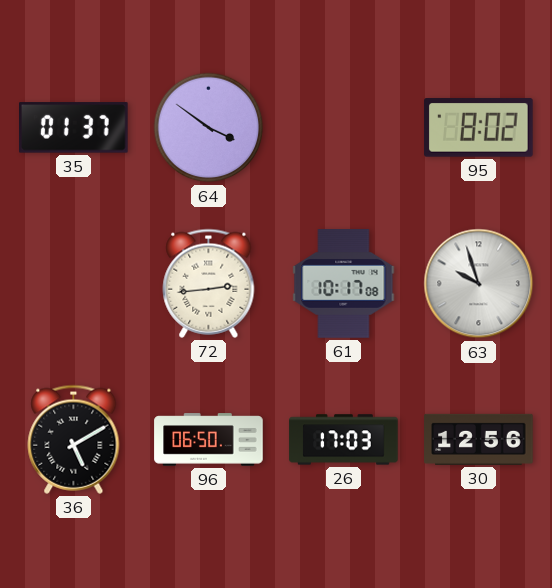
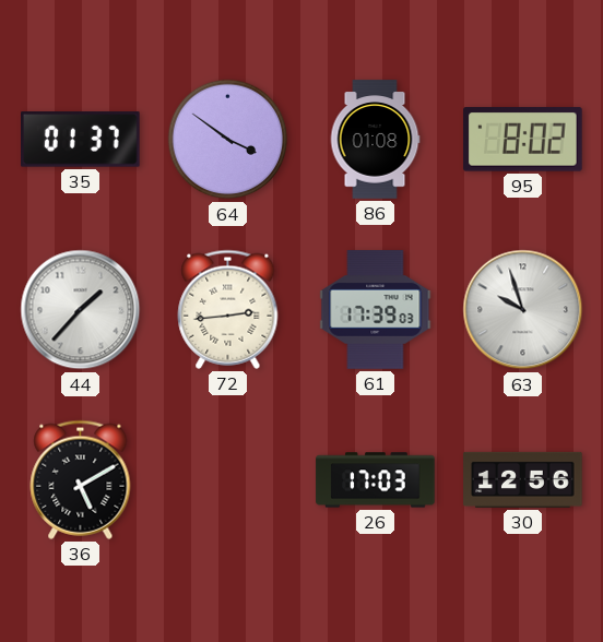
86: none -> 01:08 (375, 140)
44: none -> 1:37 (81, 310)
61: 10:17 -> 17:39 (376, 310)
96: 06:50 -> none (209, 440)
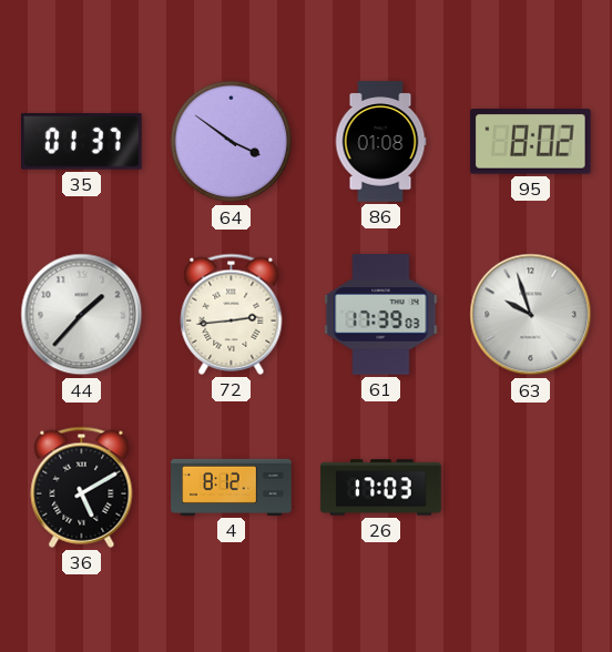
4: none -> 8:12 (232, 487)
30: 12:56 -> none (523, 479)
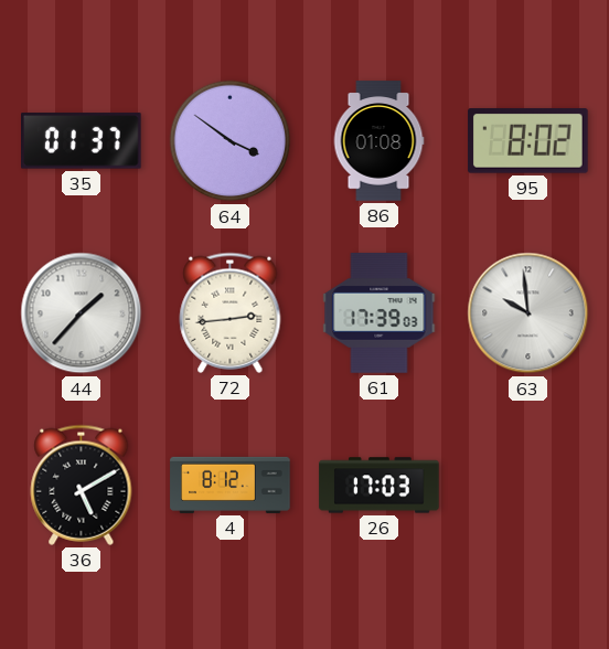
63: 9:57 -> 9:59 (528, 313)
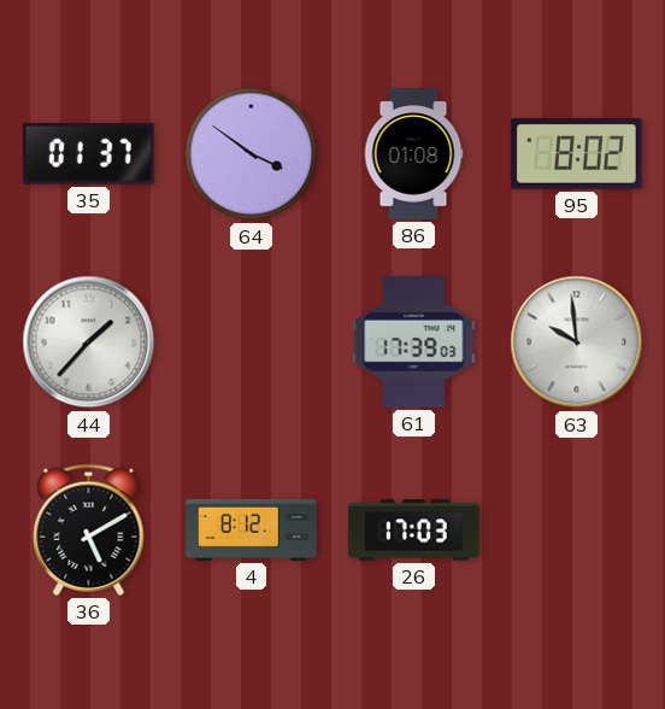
72: 2:44 -> none (231, 312)
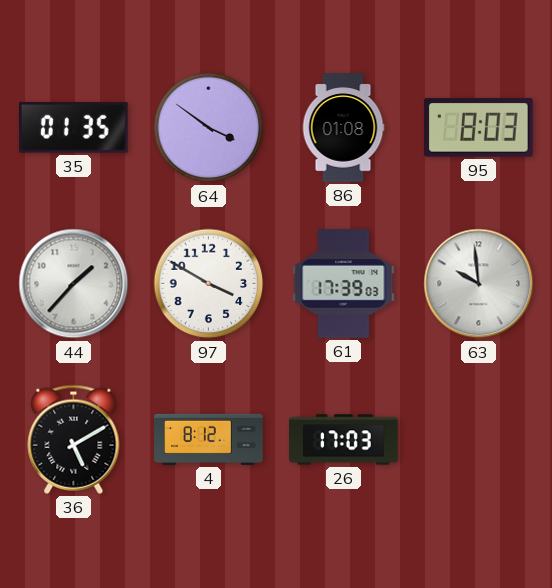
35: 01:37 -> 01:35 (74, 128)
95: 8:02 -> 8:03 (479, 128)
97: none -> 3:50 (209, 284)
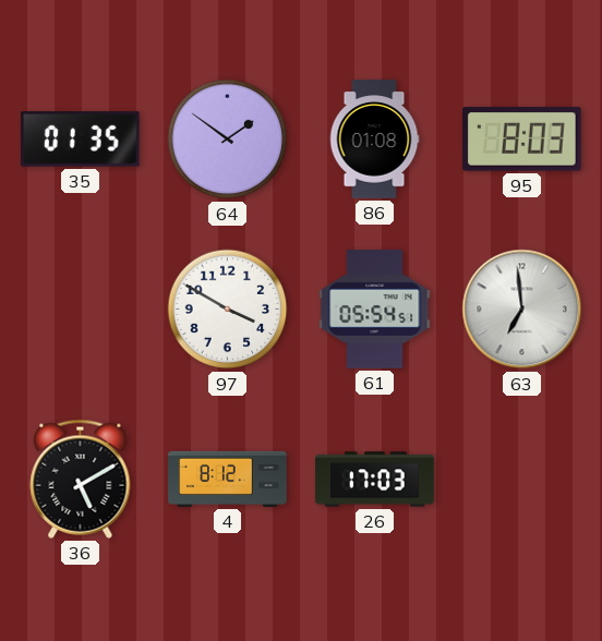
64: 3:51 -> 1:51 (228, 140)
44: 1:37 -> none (74, 284)
61: 17:39 -> 05:54 (375, 310)
63: 9:59 -> 6:59 (522, 310)
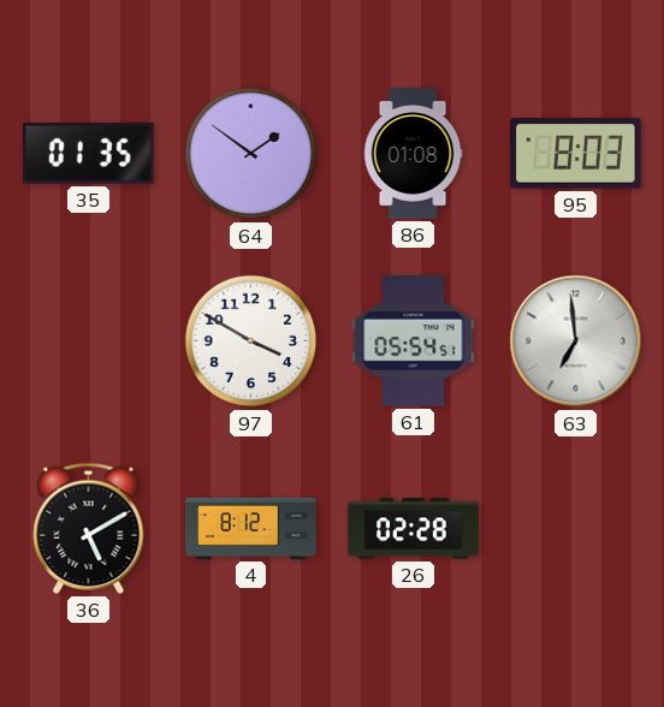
26: 17:03 -> 02:28 (414, 529)
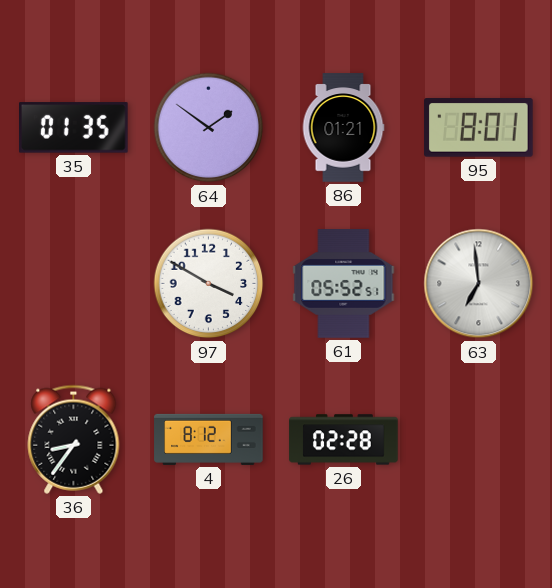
86: 01:08 -> 01:21 (343, 128)
95: 8:03 -> 8:01 (479, 128)
61: 05:54 -> 05:52 (344, 284)
36: 5:10 -> 8:36 (74, 439)
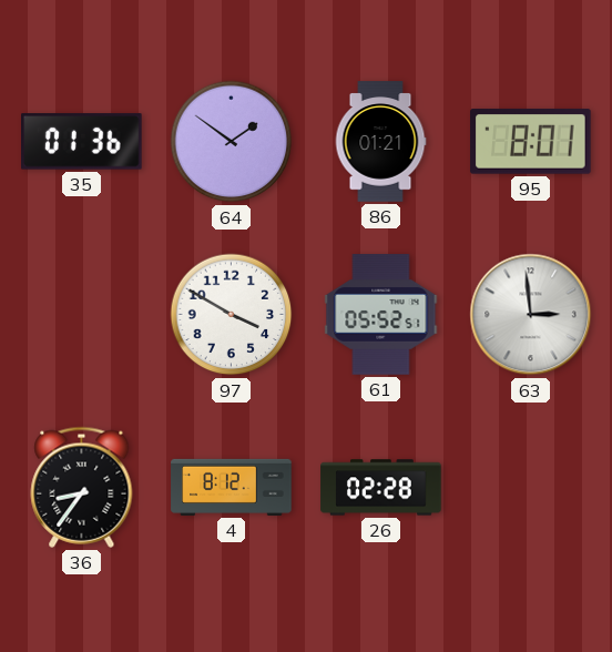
35: 01:35 -> 01:36 (82, 142)
63: 6:59 -> 2:59 (531, 315)
